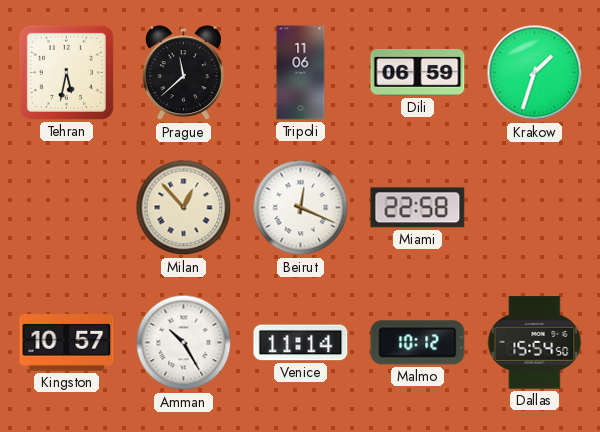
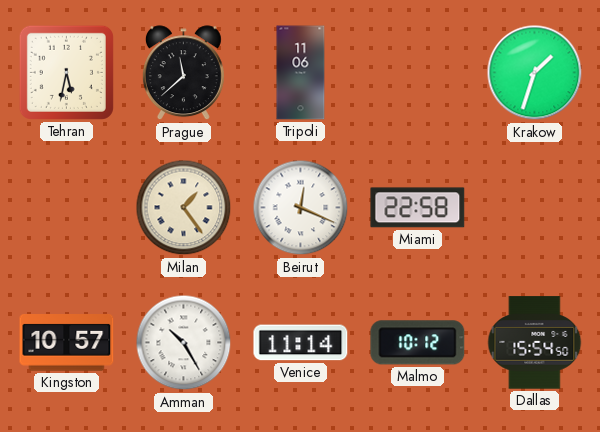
Dili: 06:59 -> none (418, 73)
Milan: 12:53 -> 1:24 (184, 208)
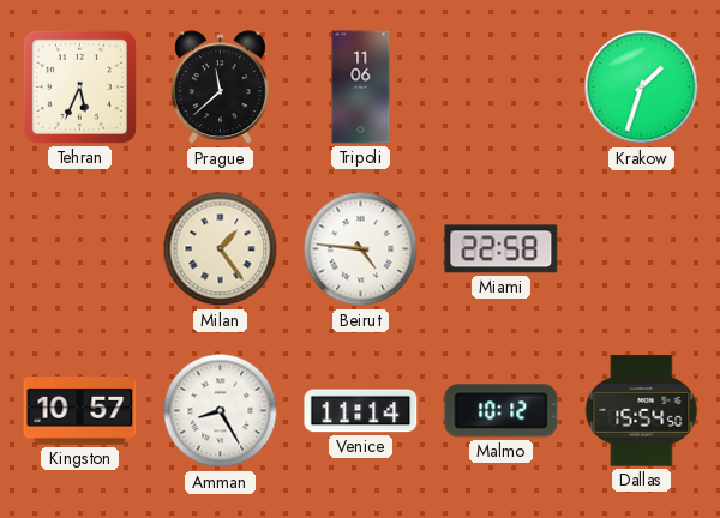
Tehran: 5:32 -> 5:34 (79, 86)
Beirut: 12:19 -> 4:46 (361, 249)
Amman: 10:25 -> 8:25 (221, 411)
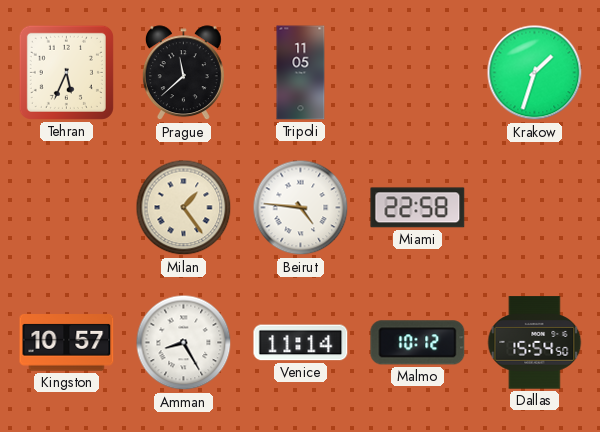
Tripoli: 11:06 -> 11:05 (301, 73)
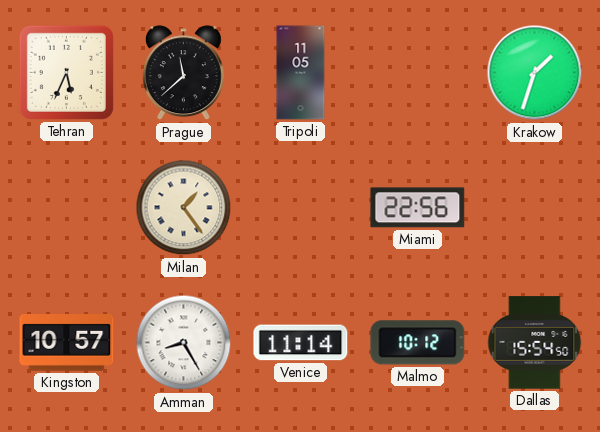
Beirut: 4:46 -> none (301, 208)
Miami: 22:58 -> 22:56 (418, 208)
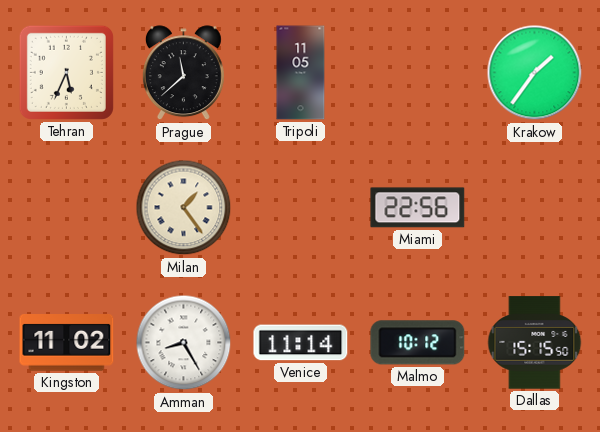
Krakow: 1:33 -> 1:36 (535, 73)
Kingston: 10:57 -> 11:02 (67, 343)
Dallas: 15:54 -> 15:15 (535, 343)
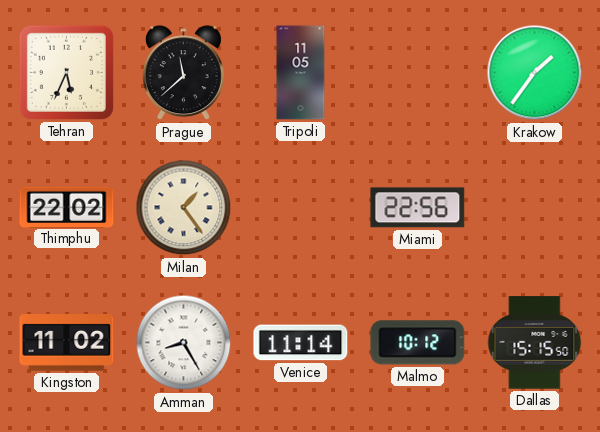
Thimphu: none -> 22:02 (67, 207)
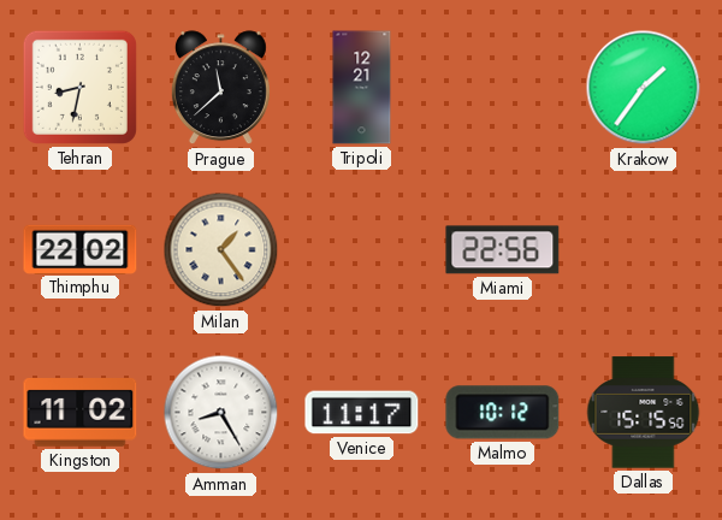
Tehran: 5:34 -> 8:32 (79, 87)
Tripoli: 11:05 -> 12:21 (362, 88)
Venice: 11:14 -> 11:17 (362, 413)
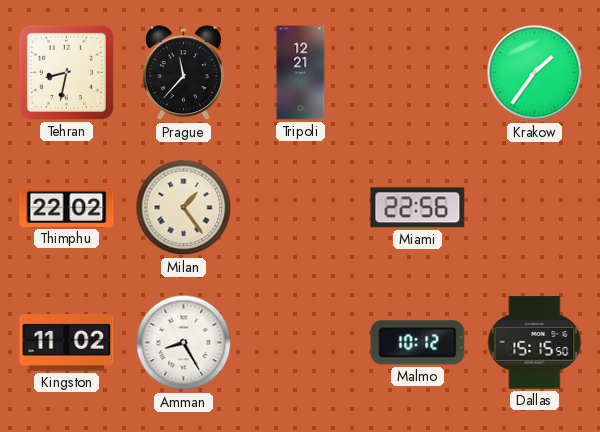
Prague: 11:38 -> 11:37 (183, 73)
Venice: 11:17 -> none (362, 413)
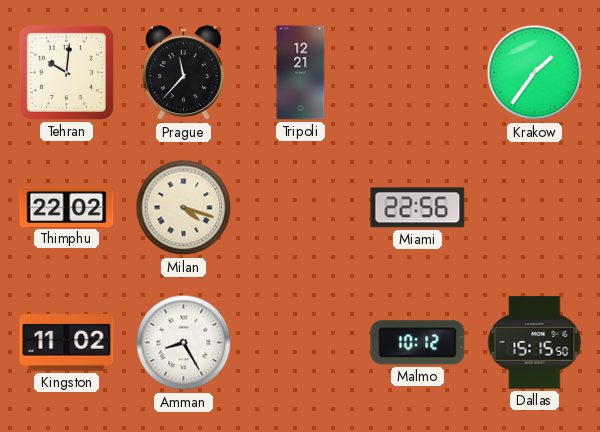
Tehran: 8:32 -> 10:01 (66, 72)
Milan: 1:24 -> 4:18 (184, 208)
